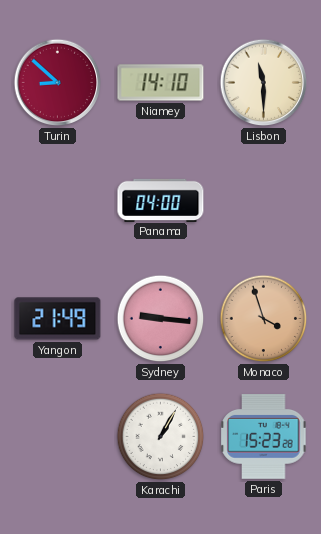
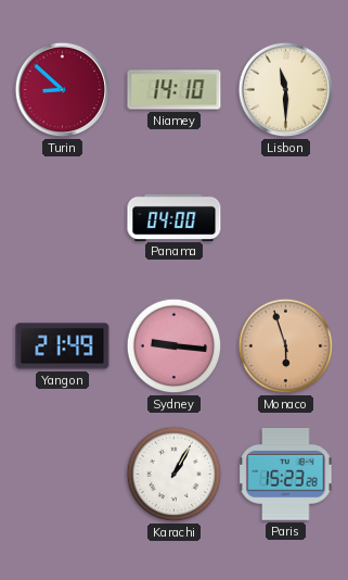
Monaco: 3:57 -> 5:57 (286, 346)
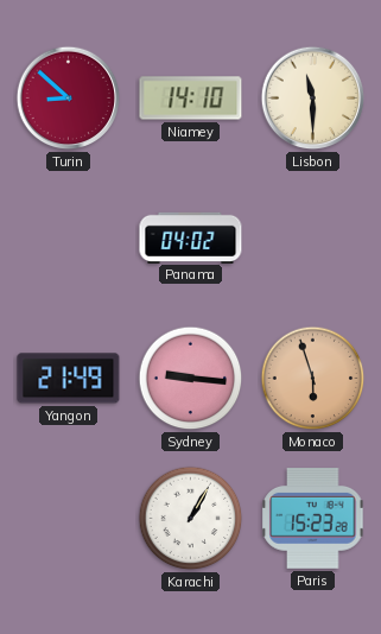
Panama: 04:00 -> 04:02 (191, 237)
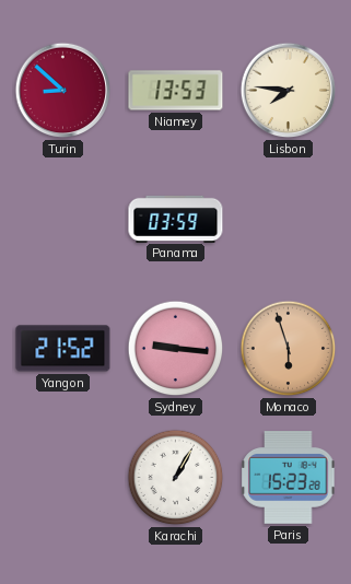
Niamey: 14:10 -> 13:53 (176, 91)
Lisbon: 11:30 -> 7:46 (289, 91)
Panama: 04:02 -> 03:59 (176, 219)
Yangon: 21:49 -> 21:52 (63, 349)
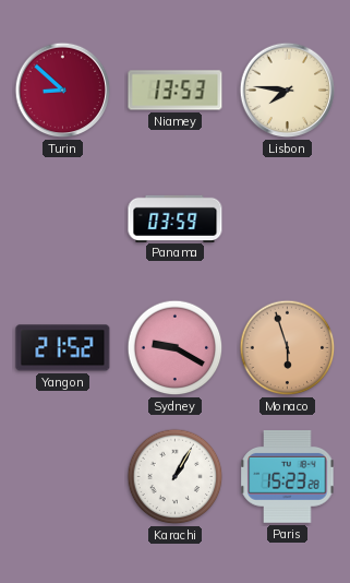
Sydney: 9:16 -> 9:20 (176, 348)
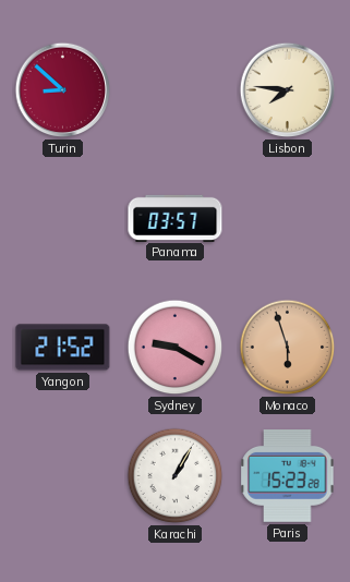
Niamey: 13:53 -> none (176, 91)
Panama: 03:59 -> 03:57 (176, 218)
